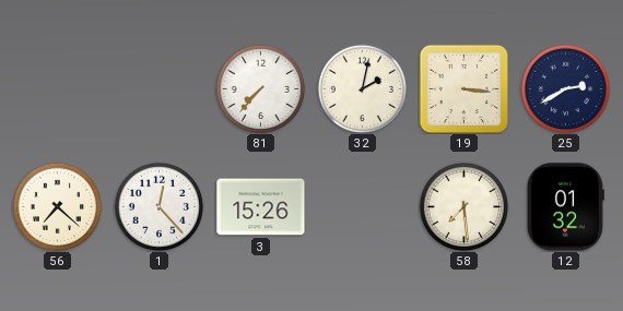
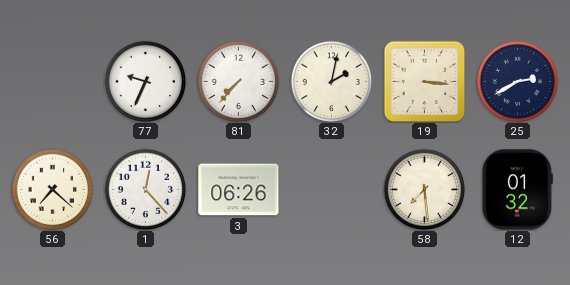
77: none -> 9:34 (145, 81)
3: 15:26 -> 06:26 (239, 190)
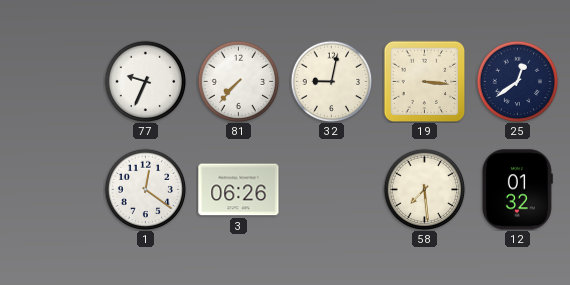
32: 2:02 -> 9:02 (331, 81)
25: 2:40 -> 12:39 (517, 81)
56: 7:22 -> none (52, 189)
1: 12:23 -> 12:21 (145, 189)
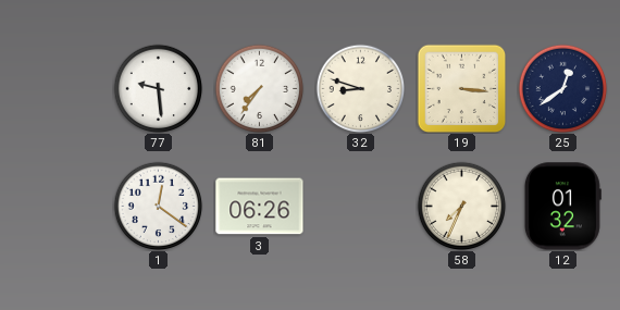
77: 9:34 -> 9:29 (158, 88)
81: 7:37 -> 7:36 (259, 88)
32: 9:02 -> 8:48 (360, 88)
58: 7:29 -> 7:34 (461, 206)
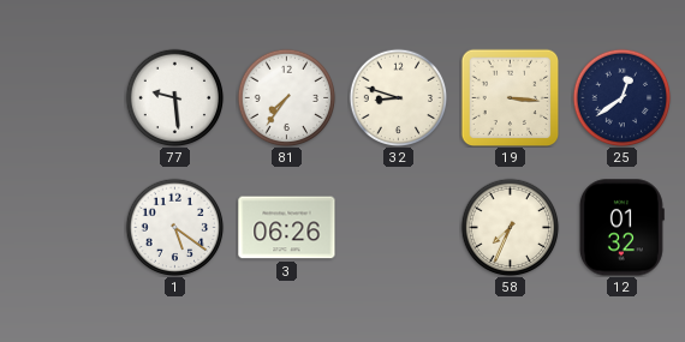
1: 12:21 -> 5:21 (174, 227)
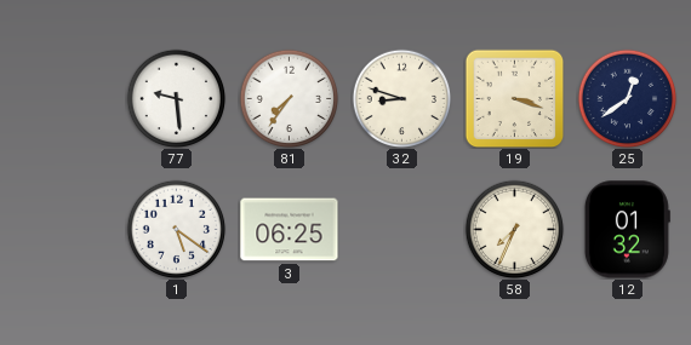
19: 3:16 -> 3:18 (514, 98)
3: 06:26 -> 06:25 (290, 230)
